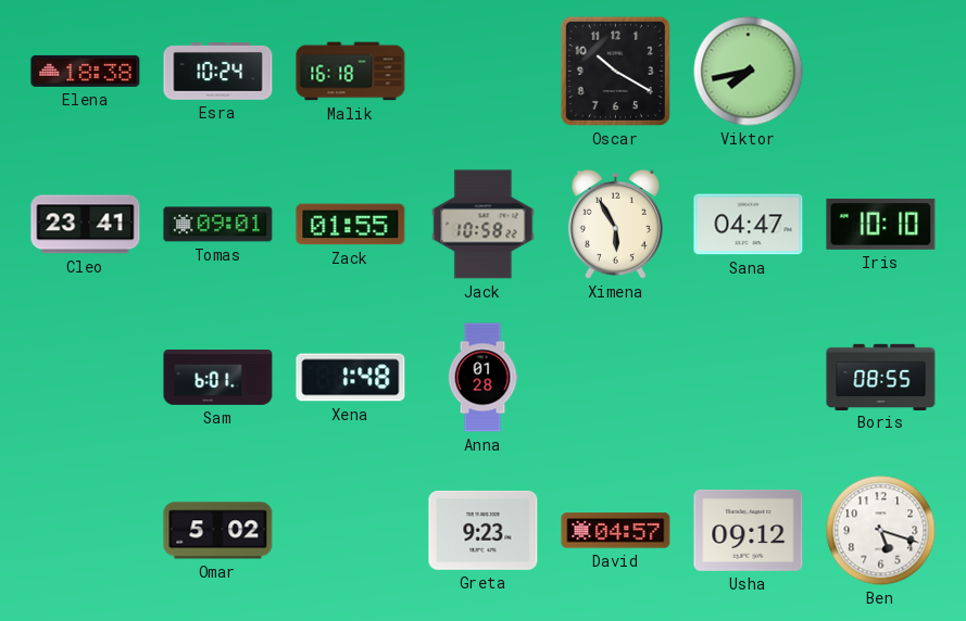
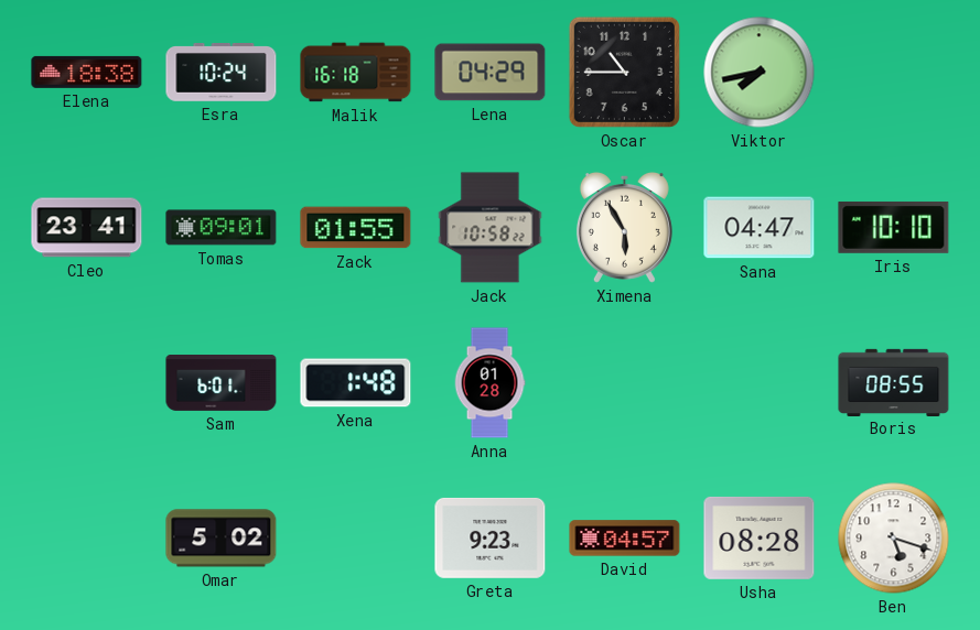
Lena: none -> 04:29 (491, 73)
Oscar: 10:20 -> 10:45 (624, 72)
Usha: 09:12 -> 08:28 (760, 537)
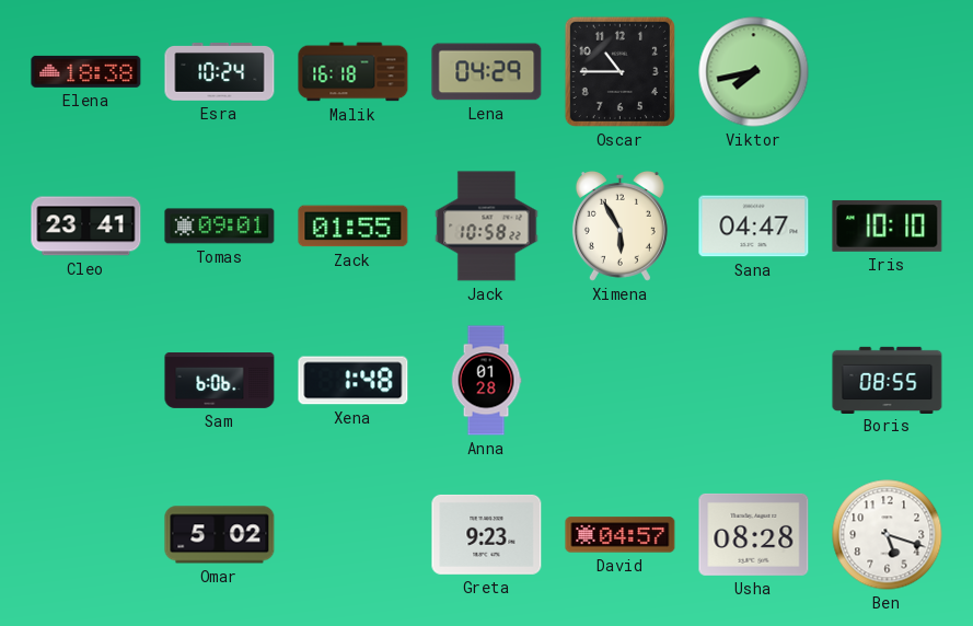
Sam: 6:01 -> 6:06 (220, 381)
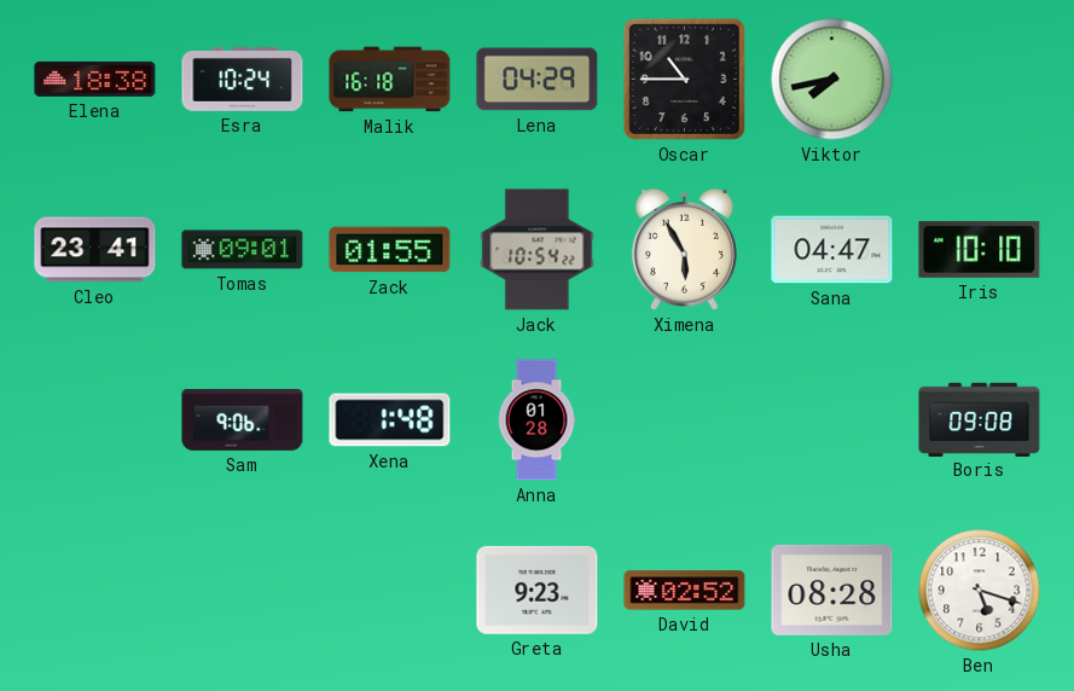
Jack: 10:58 -> 10:54 (538, 250)
Sam: 6:06 -> 9:06 (243, 420)
Boris: 08:55 -> 09:08 (980, 419)
Omar: 5:02 -> none (220, 535)
David: 04:57 -> 02:52 (685, 591)
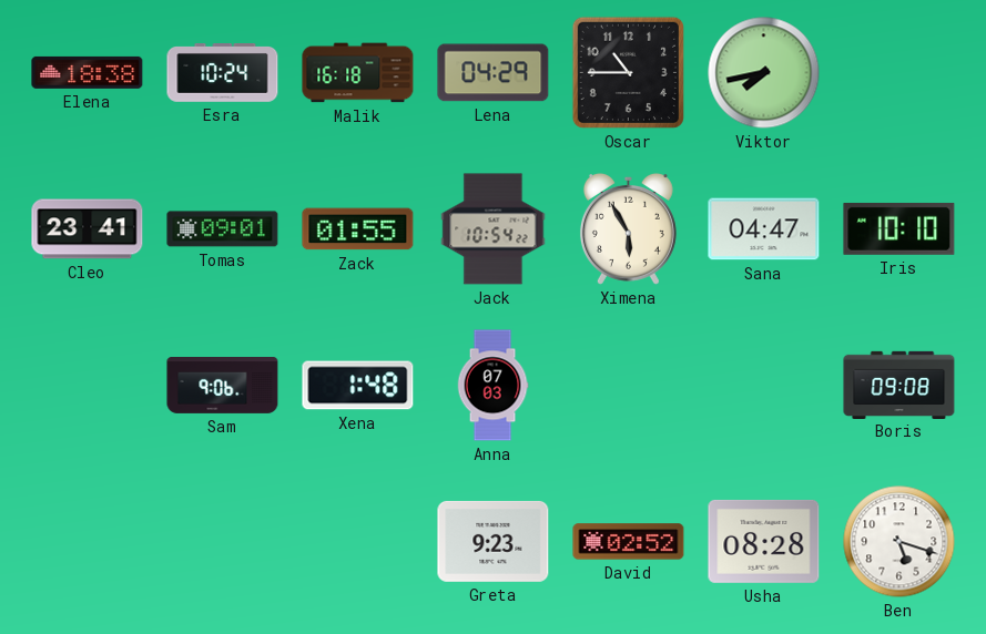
Anna: 01:28 -> 07:03 (492, 386)
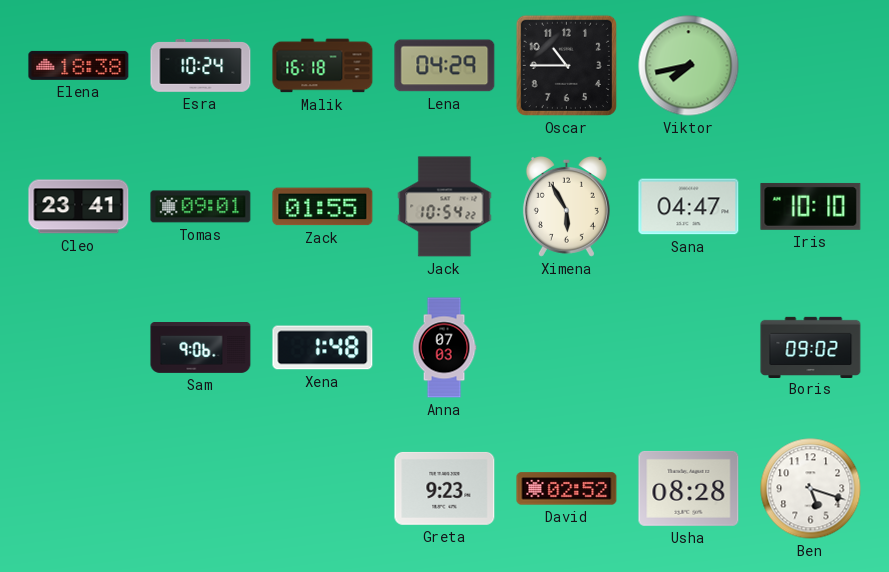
Boris: 09:08 -> 09:02 (811, 347)
